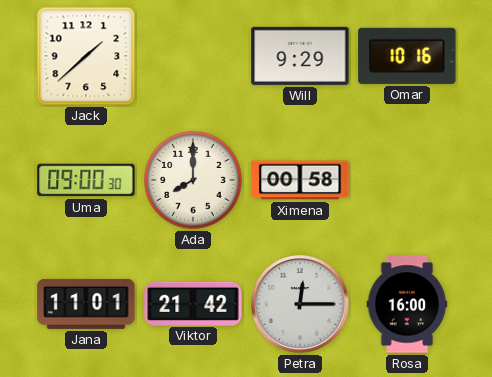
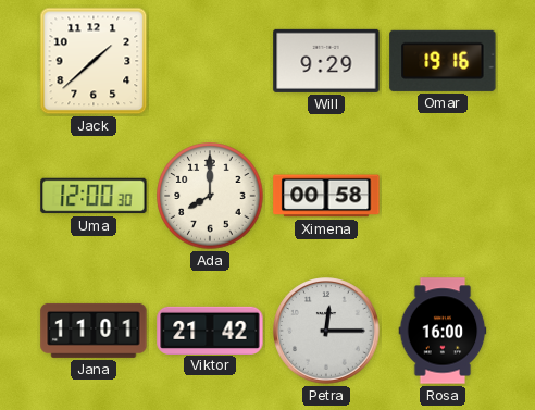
Omar: 10:16 -> 19:16 (443, 61)
Uma: 09:00 -> 12:00 (94, 196)
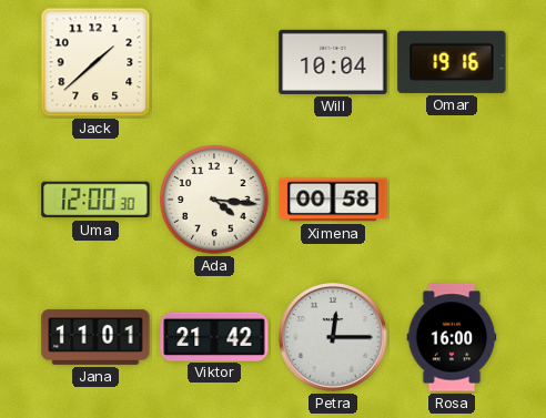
Will: 9:29 -> 10:04 (333, 62)
Ada: 8:00 -> 4:16 (214, 200)
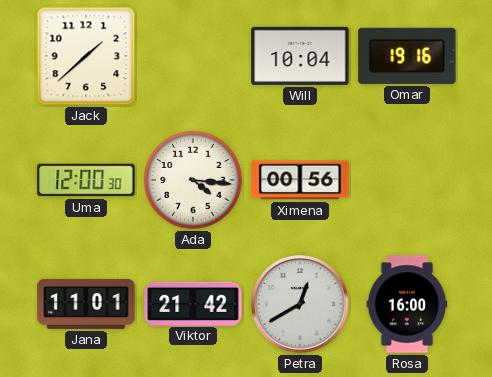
Ximena: 00:58 -> 00:56 (300, 180)
Petra: 12:15 -> 12:40 (300, 304)
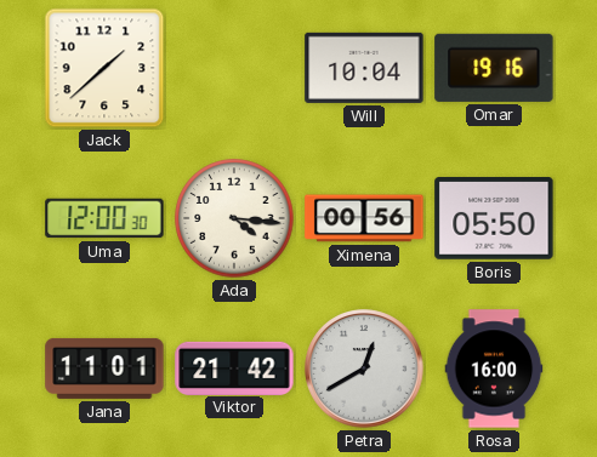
Boris: none -> 05:50 (494, 219)
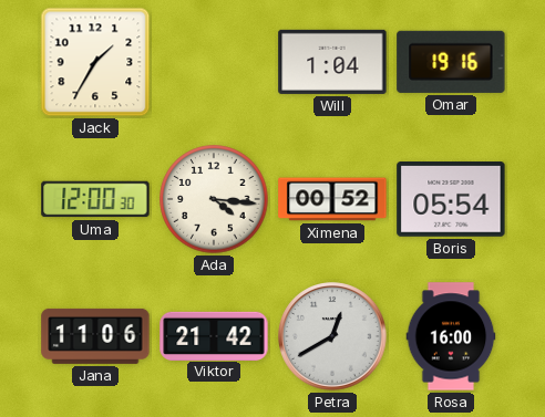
Jack: 1:38 -> 1:35 (95, 62)
Will: 10:04 -> 1:04 (332, 62)
Ximena: 00:56 -> 00:52 (332, 199)
Boris: 05:50 -> 05:54 (451, 200)
Jana: 11:01 -> 11:06 (95, 336)
